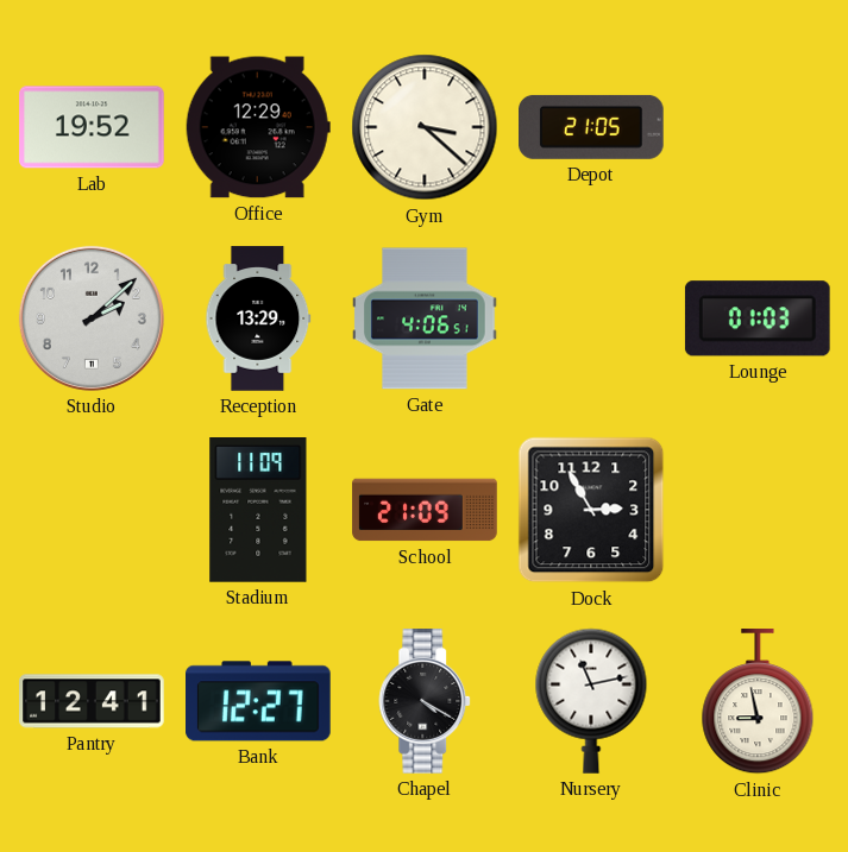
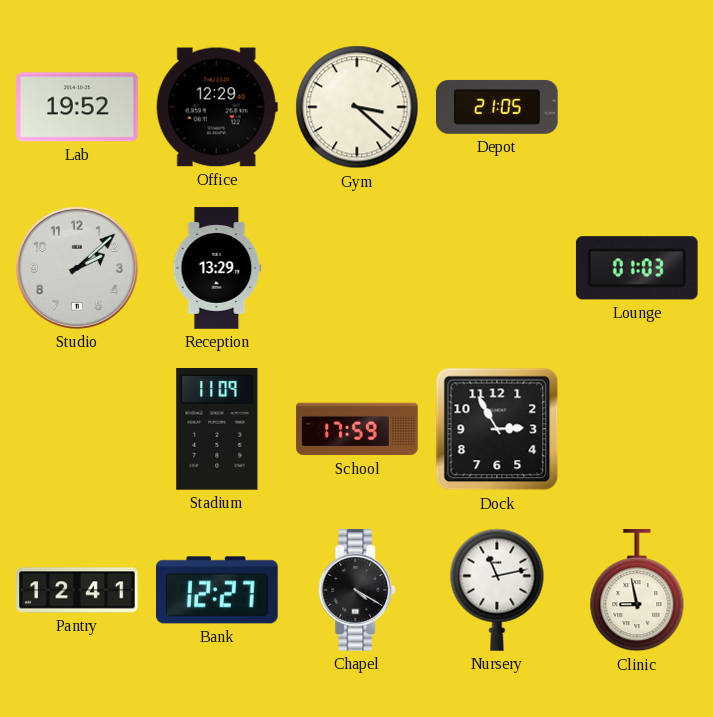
Gate: 4:06 -> none (425, 318)
School: 21:09 -> 17:59 (357, 429)
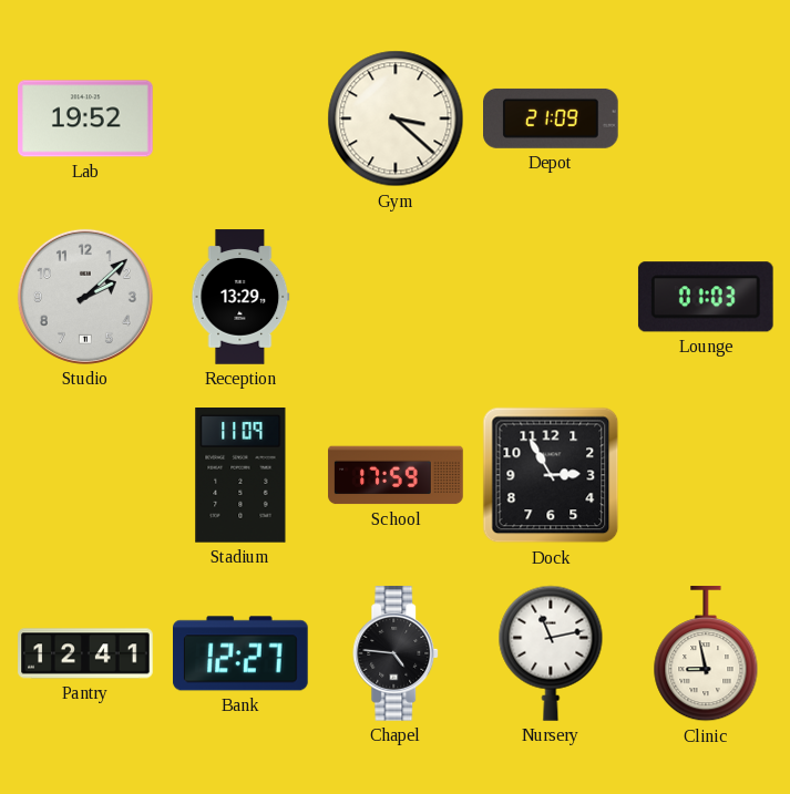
Office: 12:29 -> none (217, 107)
Depot: 21:05 -> 21:09 (552, 118)
Chapel: 4:20 -> 4:46 (397, 653)
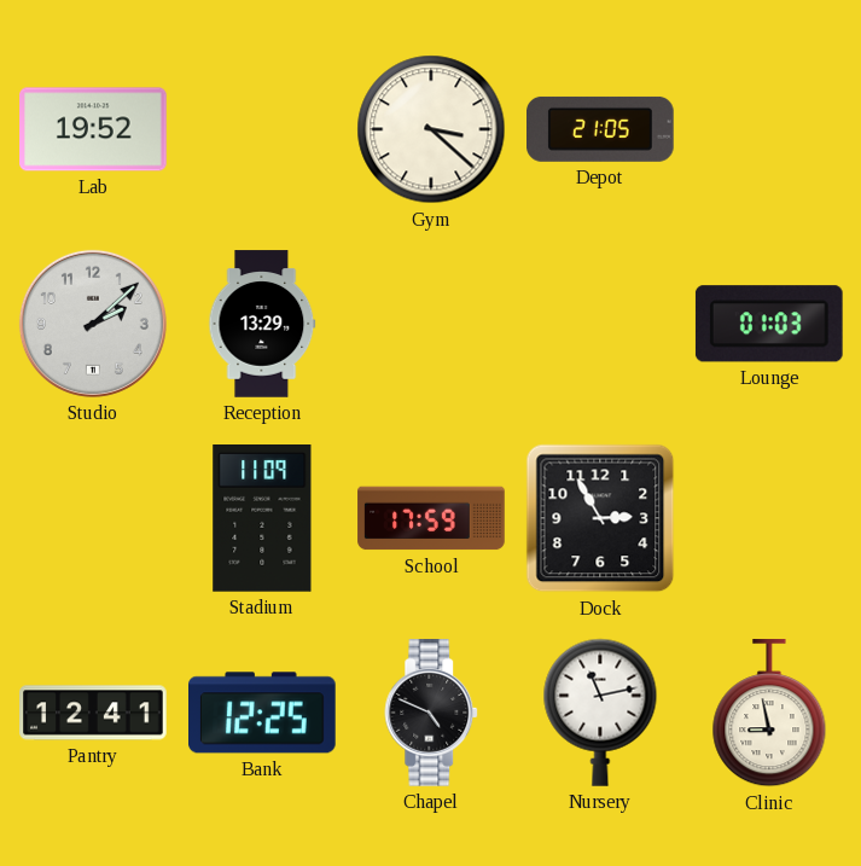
Depot: 21:09 -> 21:05 (601, 129)
Bank: 12:27 -> 12:25 (263, 713)
Chapel: 4:46 -> 4:49 (432, 713)
